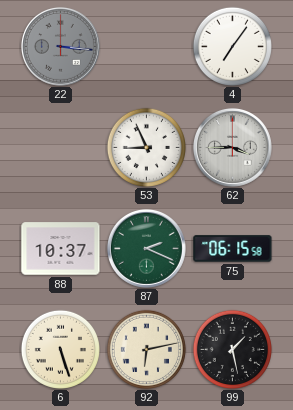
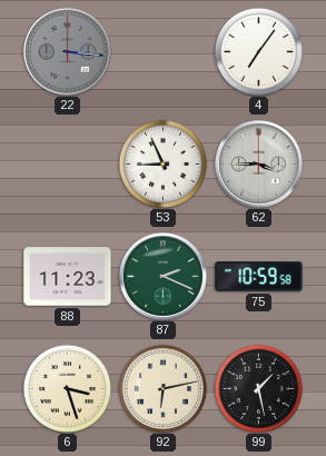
88: 10:37 -> 11:23 (68, 277)
75: 06:15 -> 10:59 (259, 277)
6: 5:27 -> 3:27 (67, 388)
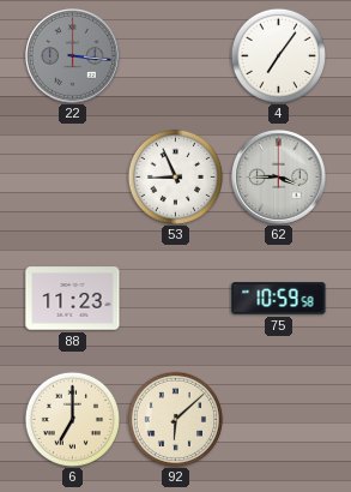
87: 2:19 -> none (162, 276)
6: 3:27 -> 7:00 (72, 419)
92: 6:13 -> 6:08 (175, 419)
99: 1:28 -> none (258, 388)
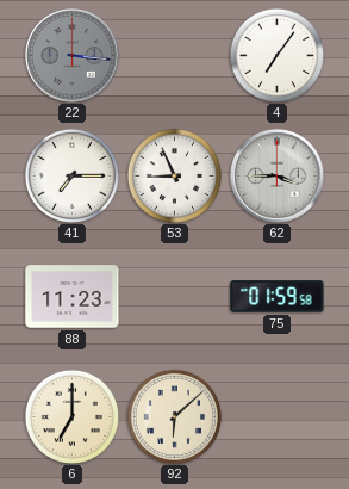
41: none -> 7:15 (71, 175)
75: 10:59 -> 01:59 (278, 297)
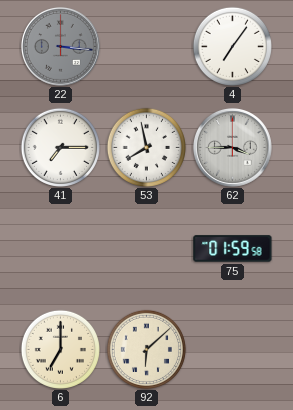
53: 8:56 -> 7:58 (146, 147)
88: 11:23 -> none (73, 297)
